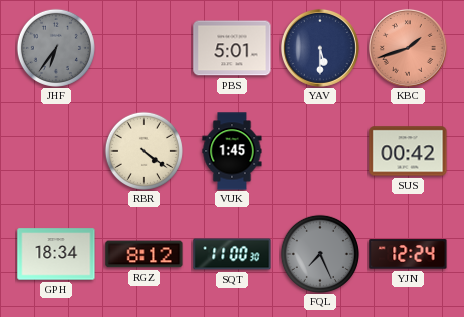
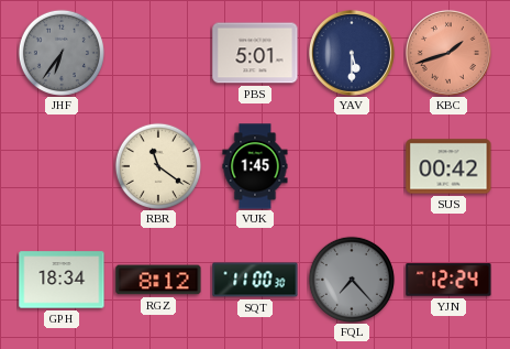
RBR: 4:21 -> 11:21 (158, 166)
FQL: 7:26 -> 7:23 (352, 280)
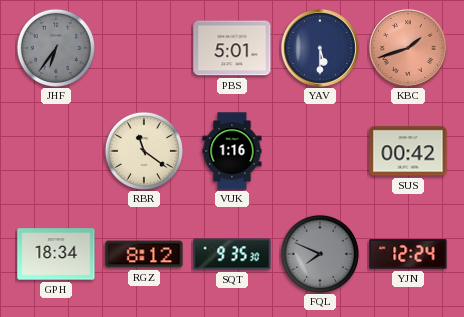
VUK: 1:45 -> 1:16 (232, 151)
SQT: 11:00 -> 9:35 (232, 254)
FQL: 7:23 -> 7:49 (320, 254)
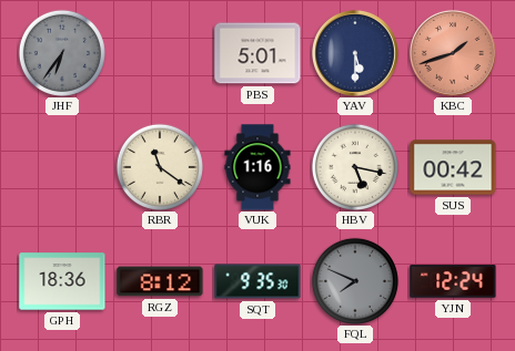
HBV: none -> 5:17 (355, 167)
GPH: 18:34 -> 18:36 (62, 281)
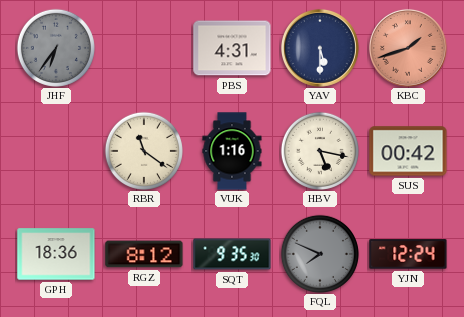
PBS: 5:01 -> 4:31 (232, 48)
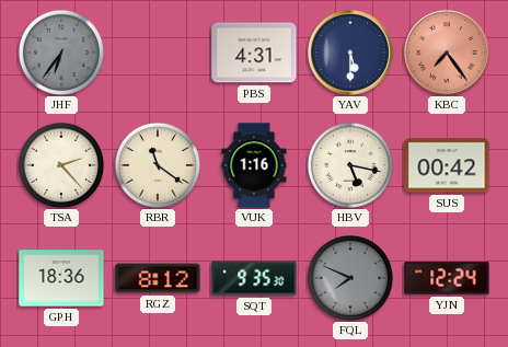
KBC: 1:42 -> 7:24 (447, 53)
TSA: none -> 2:23 (61, 165)
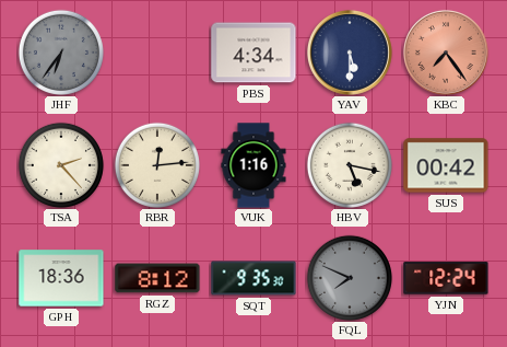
PBS: 4:31 -> 4:34 (253, 53)
RBR: 11:21 -> 12:14 (157, 165)
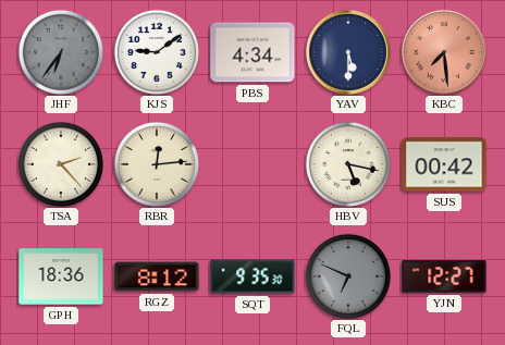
KJS: none -> 9:09 (157, 52)
KBC: 7:24 -> 7:29 (444, 52)
VUK: 1:16 -> none (253, 165)
FQL: 7:49 -> 6:49 (348, 276)
YJN: 12:24 -> 12:27 (444, 276)
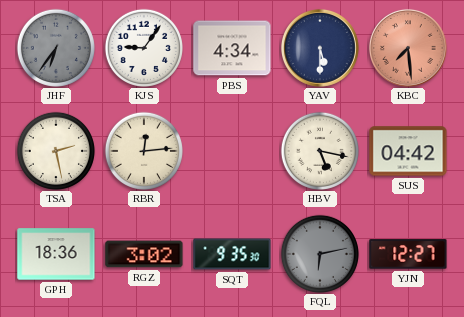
KJS: 9:09 -> 9:06 (144, 48)
TSA: 2:23 -> 2:28 (56, 151)
SUS: 00:42 -> 04:42 (408, 151)
RGZ: 8:12 -> 3:02 (144, 254)
FQL: 6:49 -> 6:13 (320, 254)
